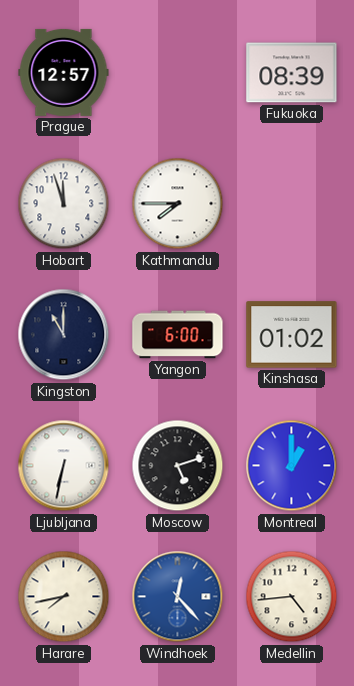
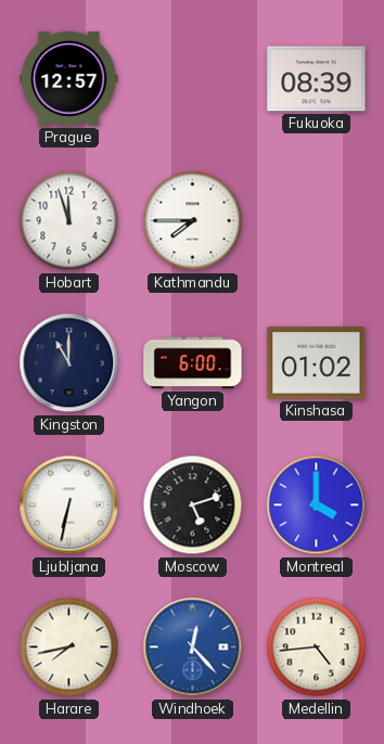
Montreal: 1:00 -> 4:00 (317, 505)
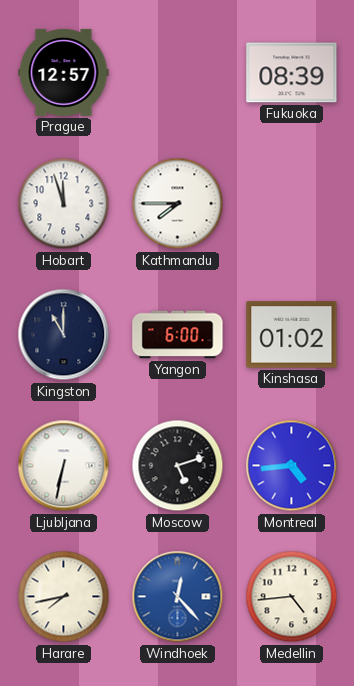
Montreal: 4:00 -> 4:44 (292, 466)
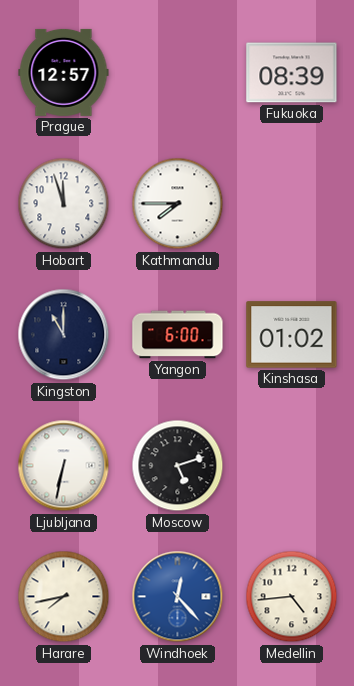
Montreal: 4:44 -> none (292, 466)
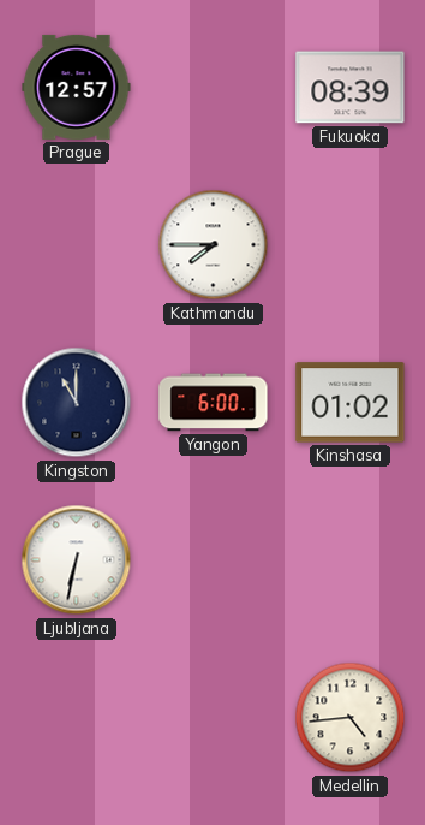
Hobart: 11:57 -> none (64, 204)
Moscow: 5:12 -> none (178, 466)
Harare: 7:43 -> none (64, 597)
Windhoek: 12:23 -> none (178, 597)
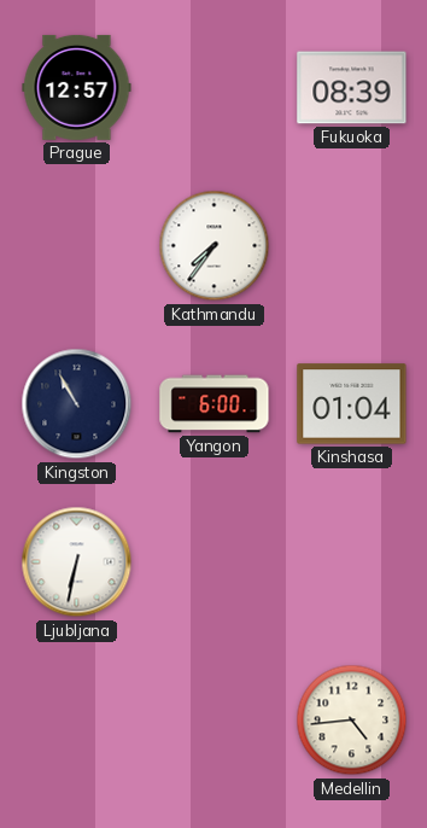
Kathmandu: 7:45 -> 7:36 (215, 246)
Kingston: 11:00 -> 10:55 (77, 404)
Kinshasa: 01:02 -> 01:04 (352, 404)
